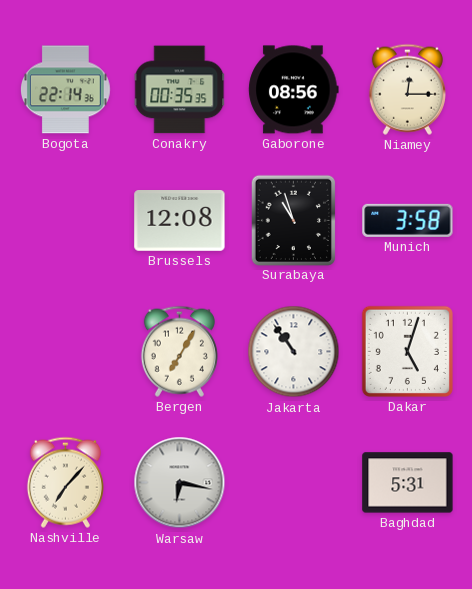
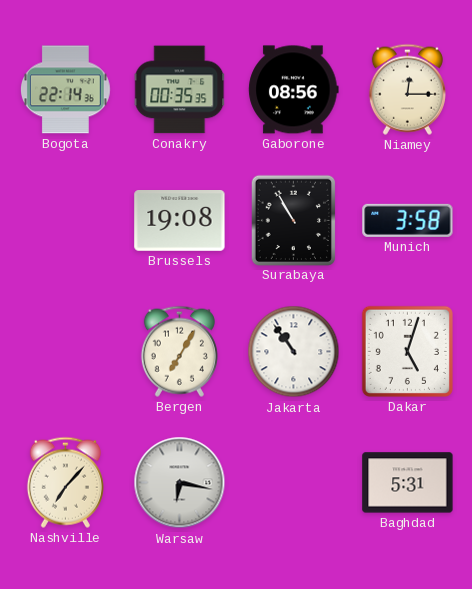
Brussels: 12:08 -> 19:08 (180, 221)
Surabaya: 10:57 -> 10:55 (293, 220)
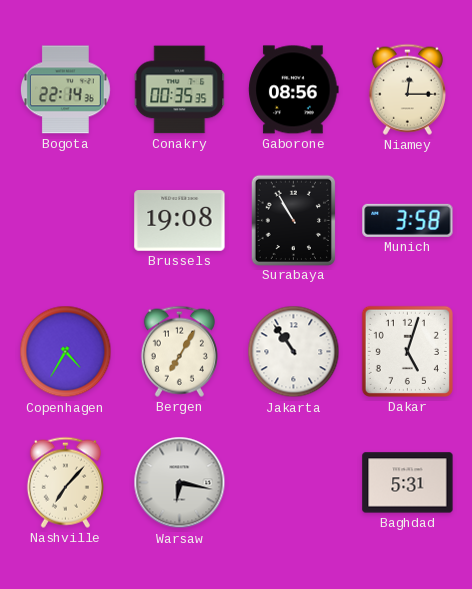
Copenhagen: none -> 4:35 (66, 352)
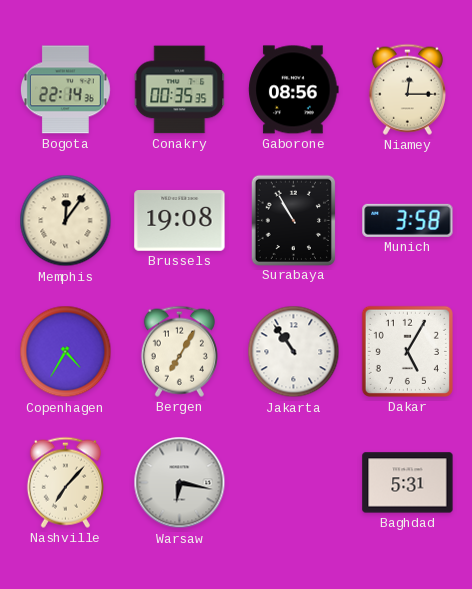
Memphis: none -> 12:06 (66, 221)
Dakar: 5:03 -> 5:05 (407, 351)
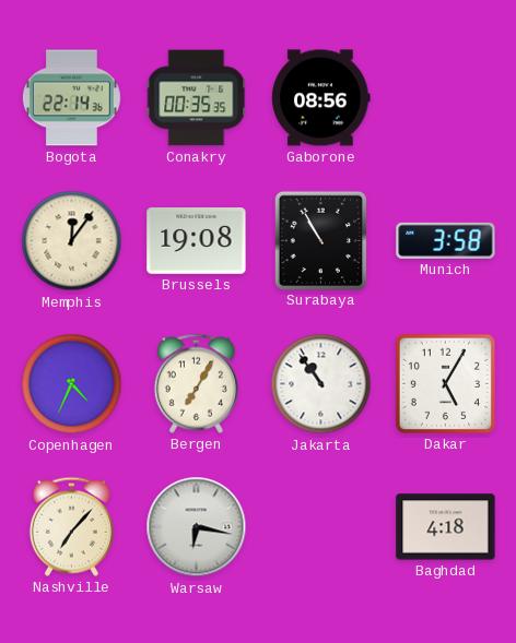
Niamey: 12:15 -> none (407, 89)
Copenhagen: 4:35 -> 4:34 (72, 384)
Baghdad: 5:31 -> 4:18 (446, 527)
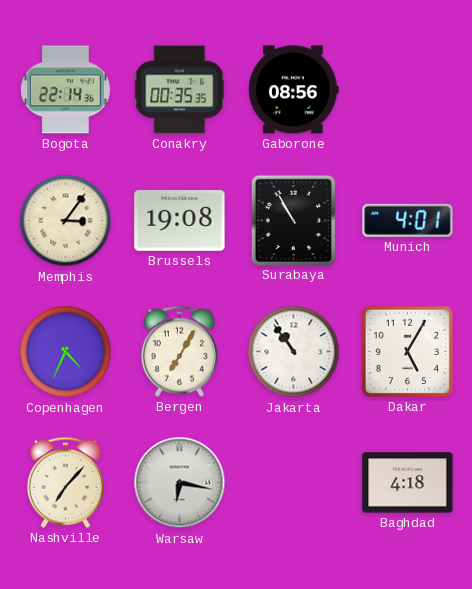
Memphis: 12:06 -> 3:06 (66, 221)
Munich: 3:58 -> 4:01 (408, 220)
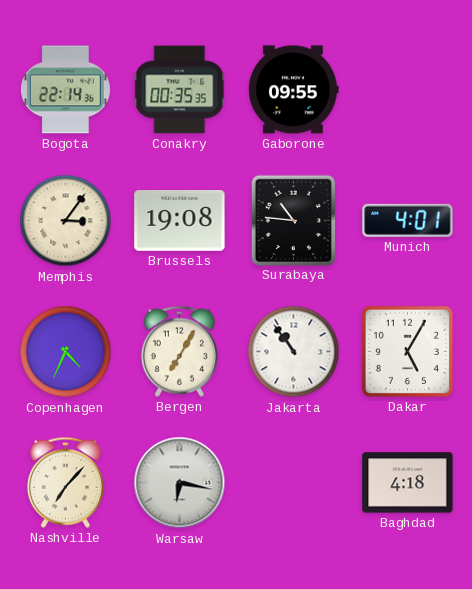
Gaborone: 08:56 -> 09:55 (294, 90)
Surabaya: 10:55 -> 10:46 (293, 220)
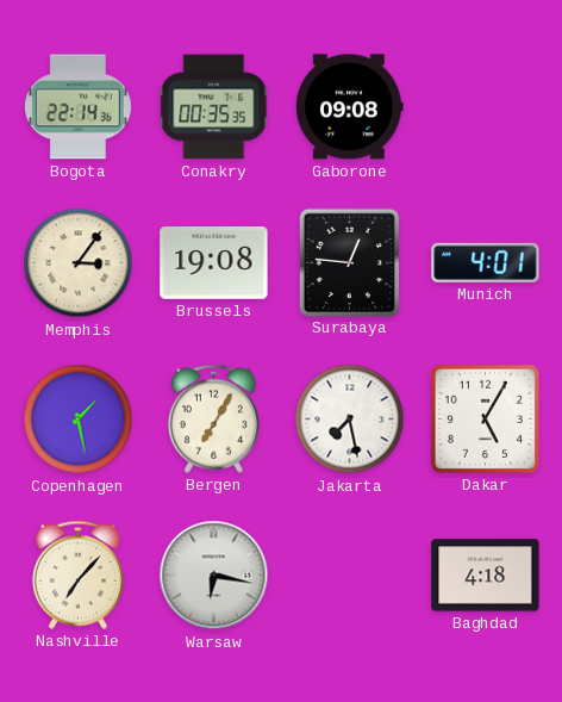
Gaborone: 09:55 -> 09:08 (350, 107)
Surabaya: 10:46 -> 12:46 (349, 262)
Copenhagen: 4:34 -> 1:28 (79, 420)
Jakarta: 10:54 -> 7:28 (350, 420)
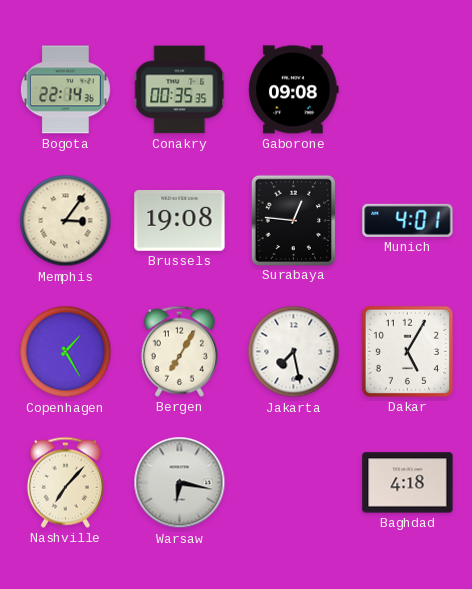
Copenhagen: 1:28 -> 1:25 (66, 352)
